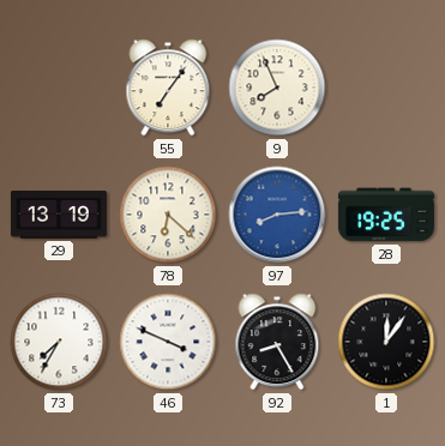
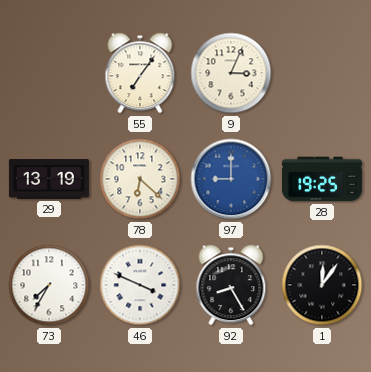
9: 7:56 -> 3:04 (231, 73)
97: 8:14 -> 9:00 (231, 179)
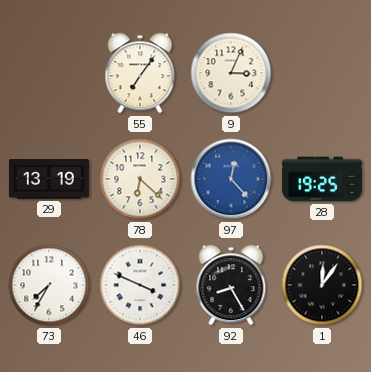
97: 9:00 -> 12:23 (231, 179)
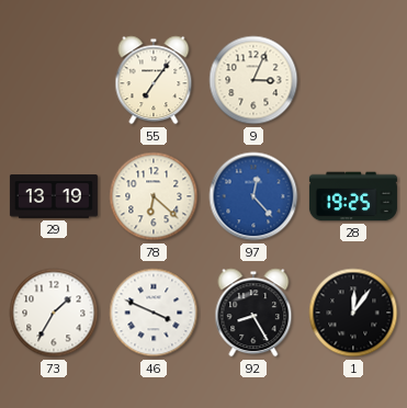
73: 7:35 -> 1:35 (54, 313)
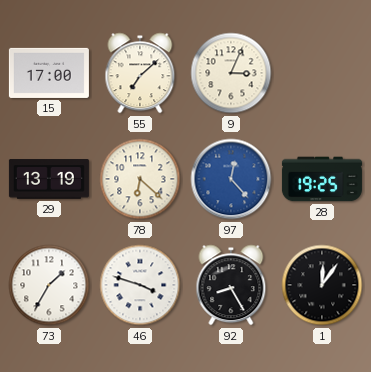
15: none -> 17:00 (49, 73)
55: 7:06 -> 7:08 (140, 73)
46: 3:49 -> 3:48 (140, 285)
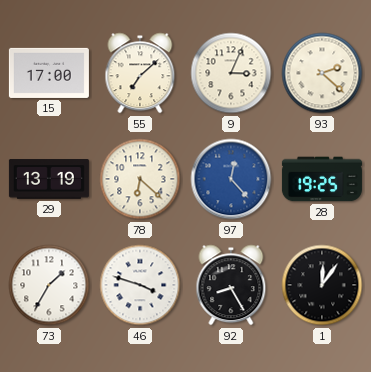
93: none -> 2:22 (322, 73)
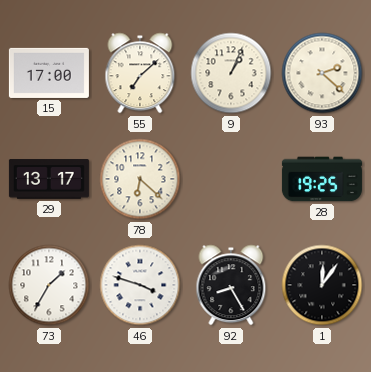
9: 3:04 -> 1:04 (231, 73)
29: 13:19 -> 13:17 (49, 179)
97: 12:23 -> none (231, 179)
